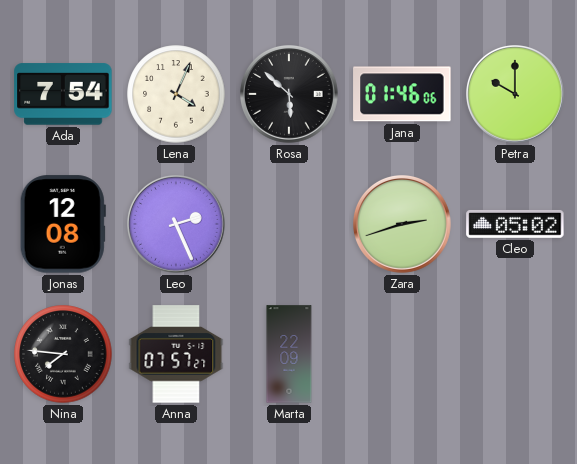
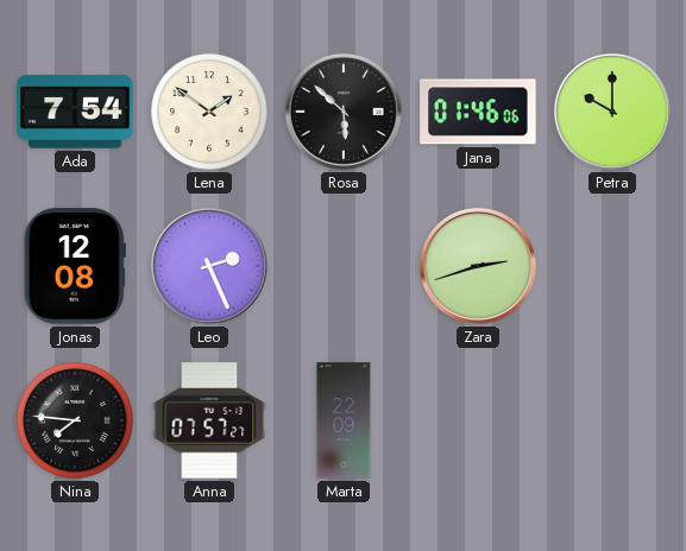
Lena: 4:04 -> 1:51 (209, 112)
Cleo: 05:02 -> none (515, 224)
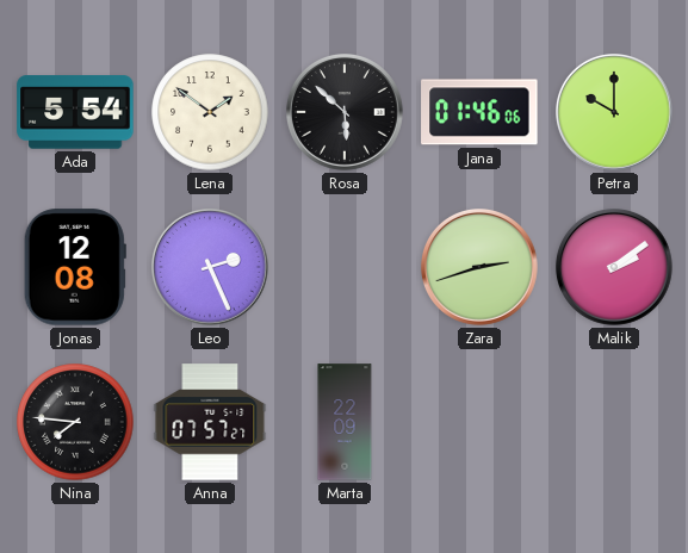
Ada: 7:54 -> 5:54 (75, 112)
Malik: none -> 2:09 (615, 268)
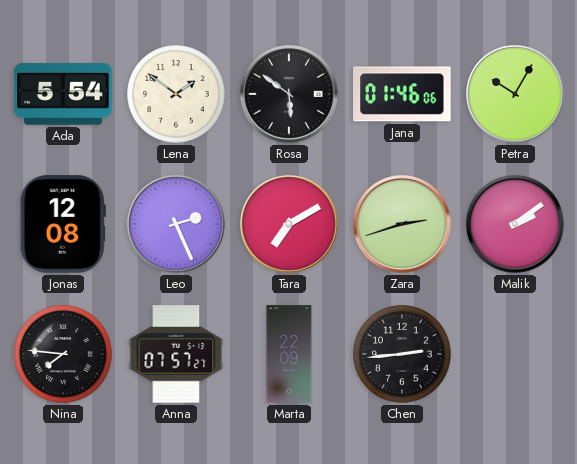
Rosa: 5:52 -> 5:51 (290, 95)
Petra: 10:00 -> 10:05 (516, 95)
Tara: none -> 7:10 (290, 225)
Chen: none -> 2:44 (402, 354)
